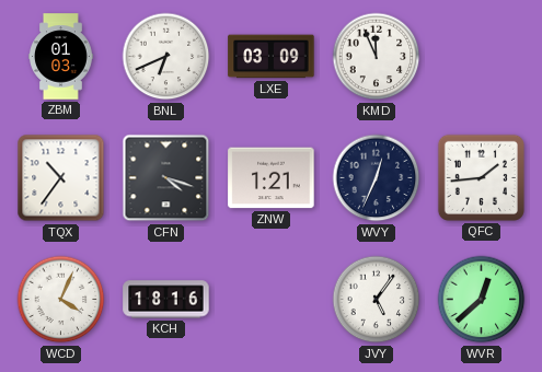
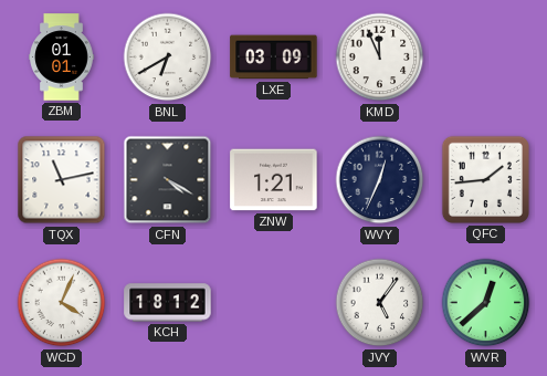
ZBM: 01:03 -> 01:01 (62, 58)
BNL: 6:41 -> 6:40 (168, 58)
TQX: 10:36 -> 11:13 (62, 180)
CFN: 4:18 -> 4:20 (168, 180)
KCH: 18:16 -> 18:12 (168, 303)
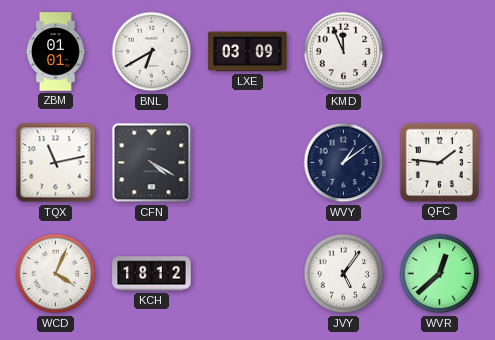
ZNW: 1:21 -> none (274, 180)
WVY: 12:34 -> 1:09 (344, 163)
QFC: 1:44 -> 1:46 (439, 162)
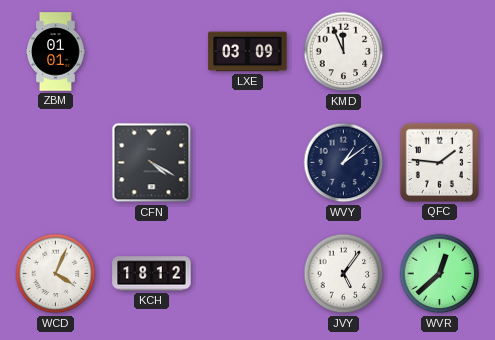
BNL: 6:40 -> none (152, 52)
TQX: 11:13 -> none (56, 163)
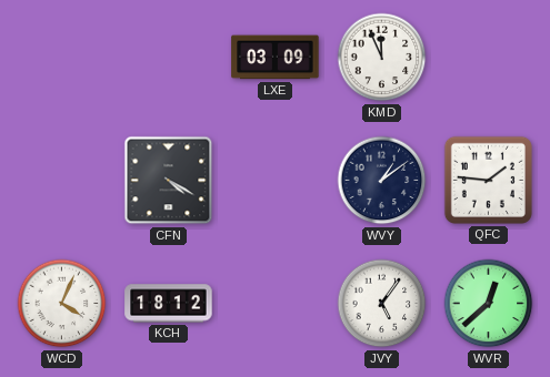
ZBM: 01:01 -> none (56, 52)
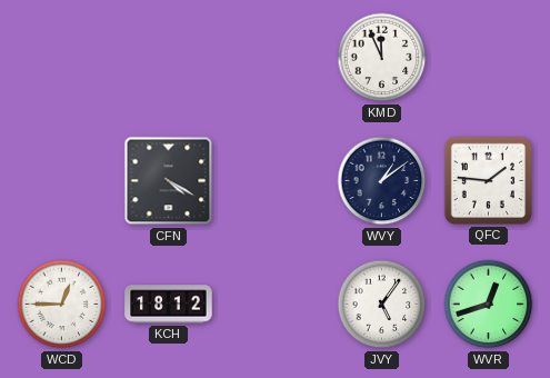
LXE: 03:09 -> none (276, 58)
WCD: 4:04 -> 12:45 (62, 305)
WVR: 12:38 -> 12:42 (489, 305)
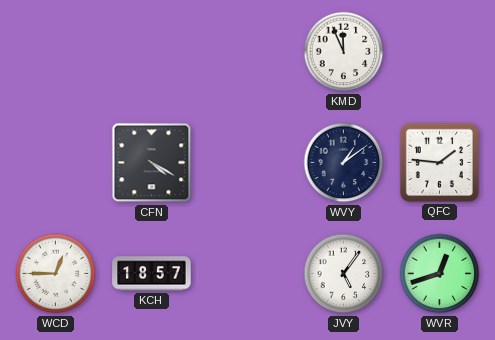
KCH: 18:12 -> 18:57 (152, 274)
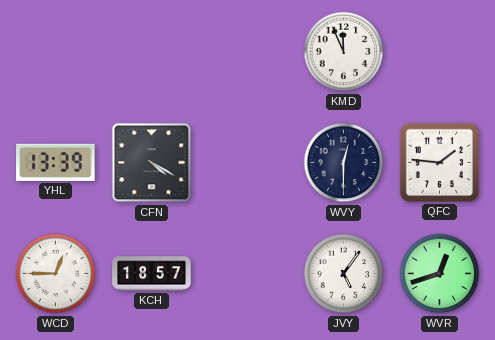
YHL: none -> 13:39 (56, 162)
WVY: 1:09 -> 12:30 (344, 163)
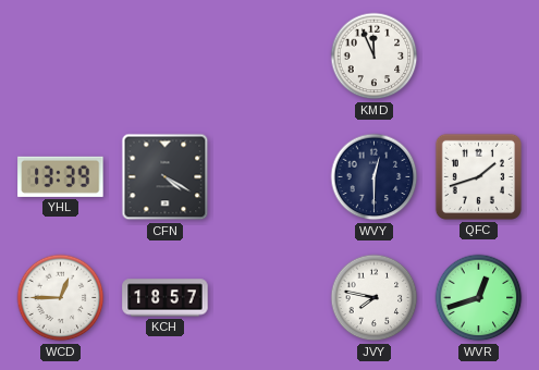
QFC: 1:46 -> 1:42 (478, 176)
JVY: 5:06 -> 7:47 (375, 298)
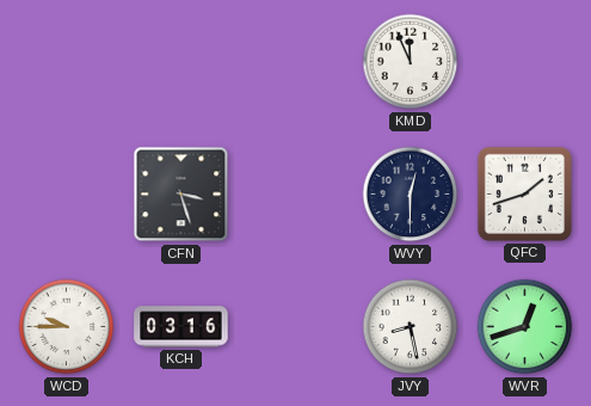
YHL: 13:39 -> none (61, 176)
CFN: 4:20 -> 3:27 (181, 195)
WCD: 12:45 -> 9:45 (67, 327)
KCH: 18:57 -> 03:16 (181, 327)
JVY: 7:47 -> 8:28 (411, 327)
